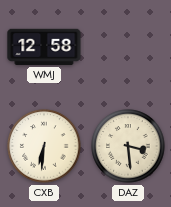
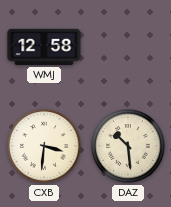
CXB: 6:31 -> 3:31 (44, 146)
DAZ: 3:29 -> 10:29 (128, 146)
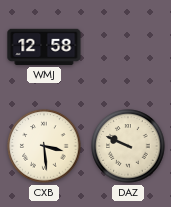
CXB: 3:31 -> 3:29 (44, 146)
DAZ: 10:29 -> 9:49 (128, 146)
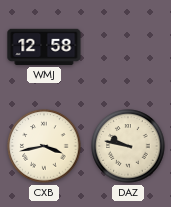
CXB: 3:29 -> 3:43 (44, 146)
DAZ: 9:49 -> 9:47 (128, 146)
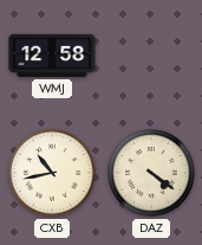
CXB: 3:43 -> 10:43 (52, 173)
DAZ: 9:47 -> 4:21 (151, 173)
